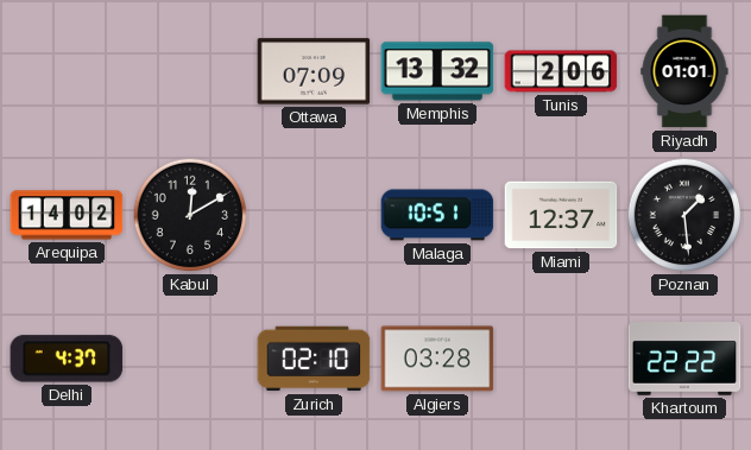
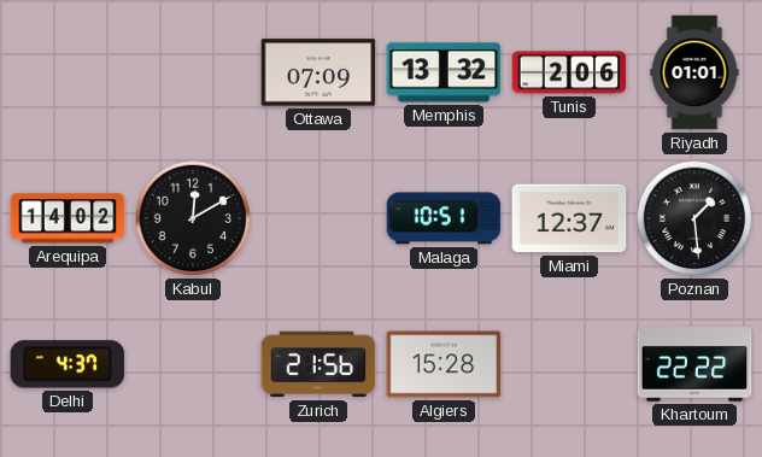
Zurich: 02:10 -> 21:56 (318, 364)
Algiers: 03:28 -> 15:28 (444, 364)
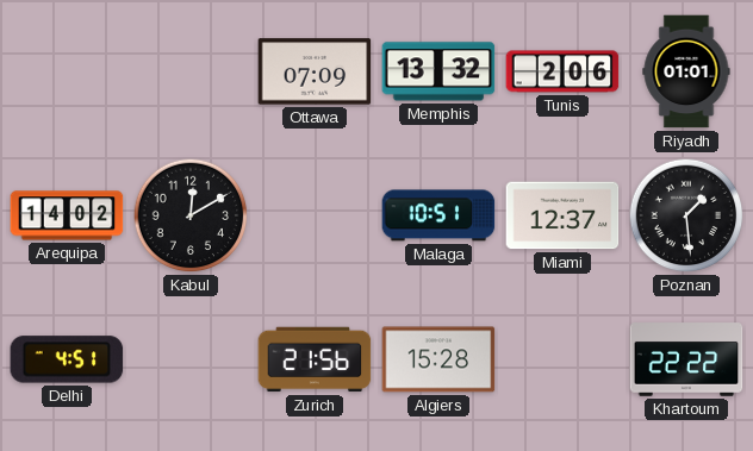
Delhi: 4:37 -> 4:51 (67, 359)
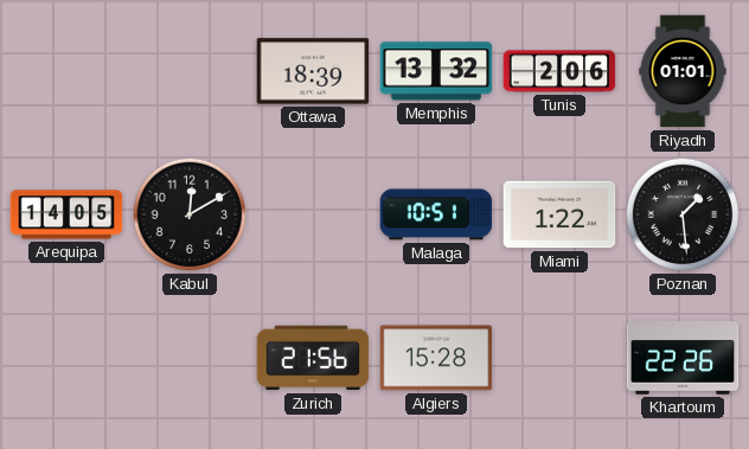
Ottawa: 07:09 -> 18:39 (313, 71)
Arequipa: 14:02 -> 14:05 (66, 214)
Miami: 12:37 -> 1:22 (559, 214)
Delhi: 4:51 -> none (67, 359)
Khartoum: 22:22 -> 22:26 (683, 358)
